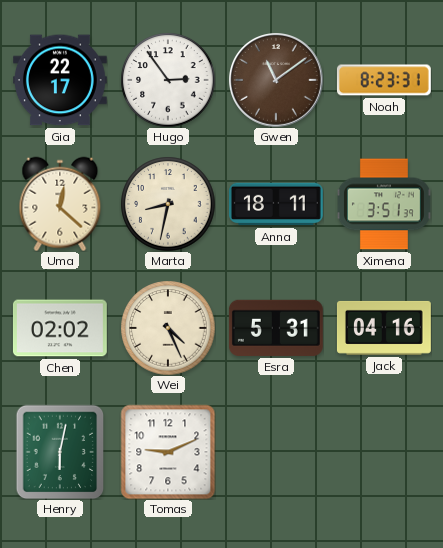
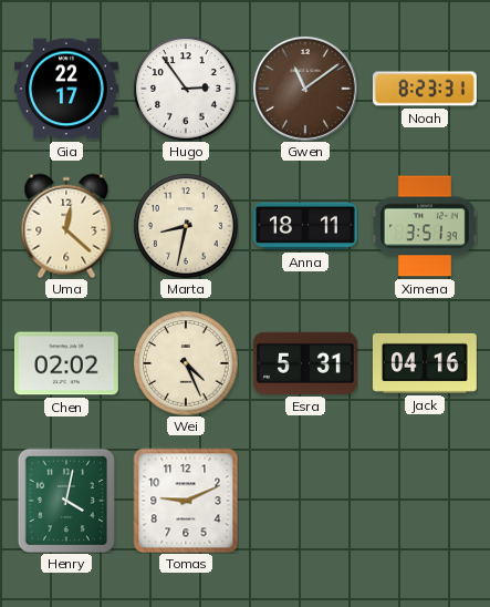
Henry: 6:02 -> 4:02 (66, 501)
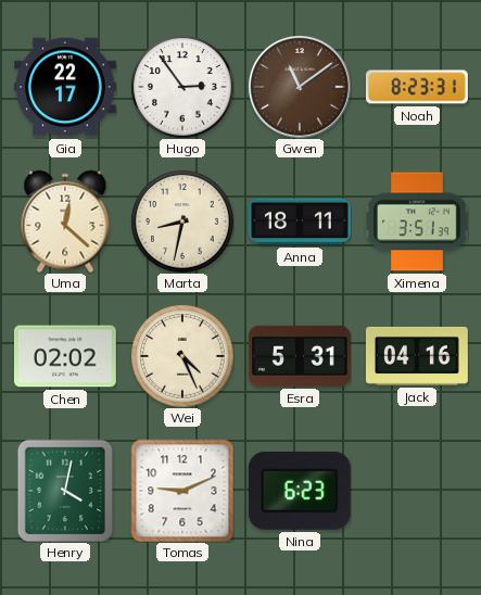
Nina: none -> 6:23 (300, 491)
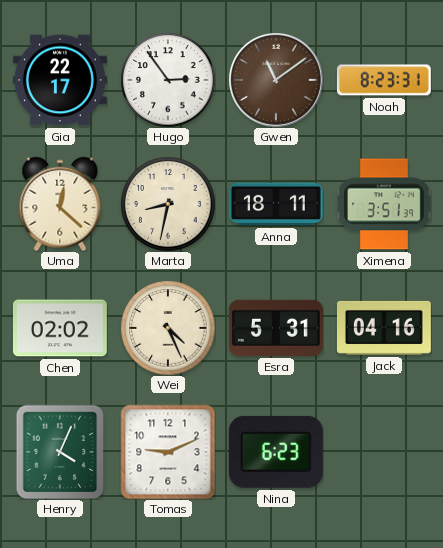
Henry: 4:02 -> 4:04 (60, 452)
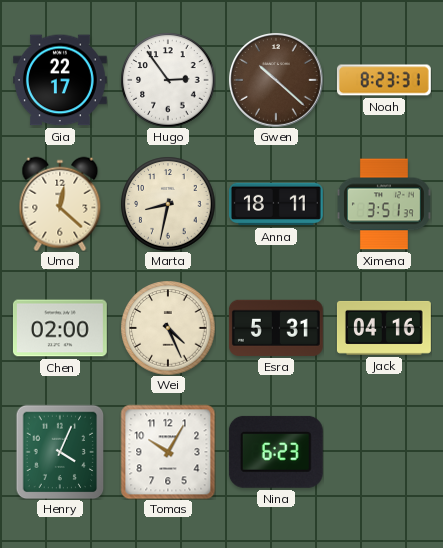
Gwen: 11:09 -> 10:22 (276, 80)
Chen: 02:02 -> 02:00 (60, 328)
Tomas: 9:11 -> 10:05 (168, 452)
